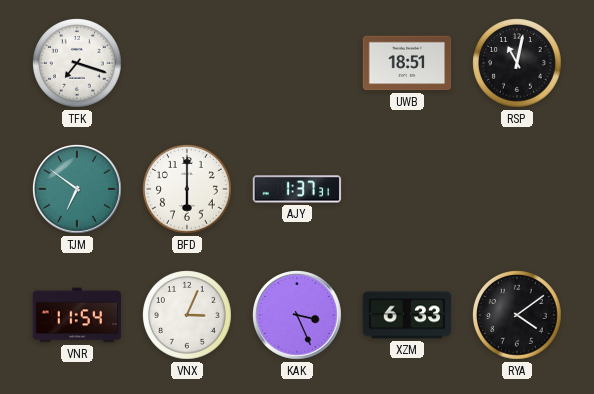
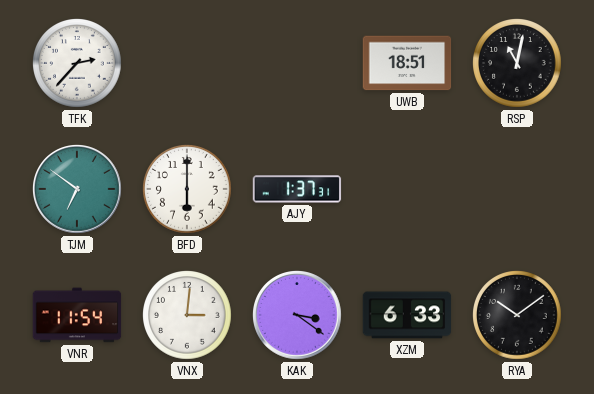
TFK: 7:18 -> 2:37 (78, 64)
VNX: 3:04 -> 3:01 (188, 316)
KAK: 3:26 -> 3:21 (298, 316)
RYA: 4:09 -> 10:09 (518, 316)
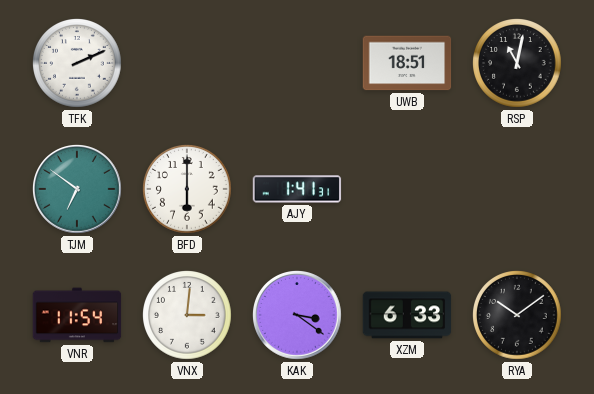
TFK: 2:37 -> 2:11 (78, 64)
AJY: 1:37 -> 1:41 (297, 189)
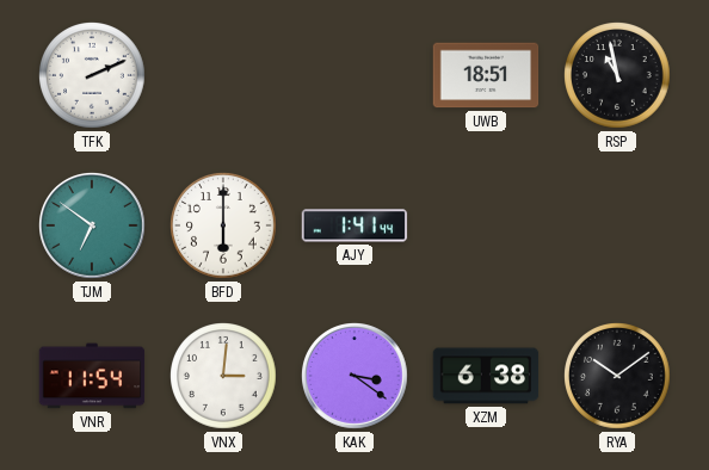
RSP: 11:02 -> 10:58 (618, 76)
AJY: 1:41:31 -> 1:41:44 (354, 225)
XZM: 6:33 -> 6:38 (486, 376)
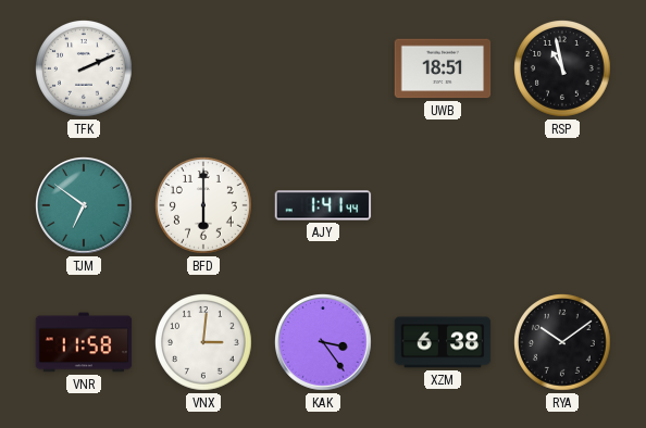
VNR: 11:54 -> 11:58 (84, 342)
KAK: 3:21 -> 3:24 (324, 343)
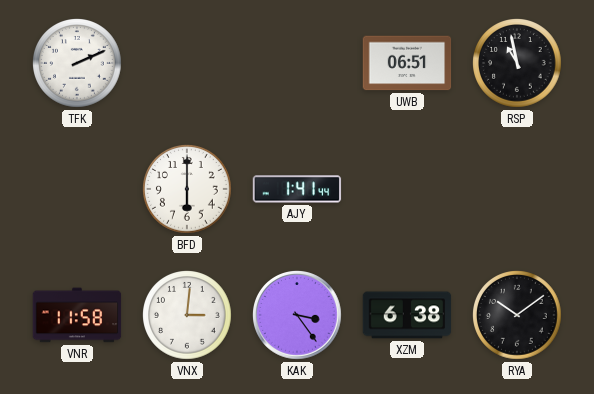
UWB: 18:51 -> 06:51 (407, 63)
TJM: 6:51 -> none (85, 206)
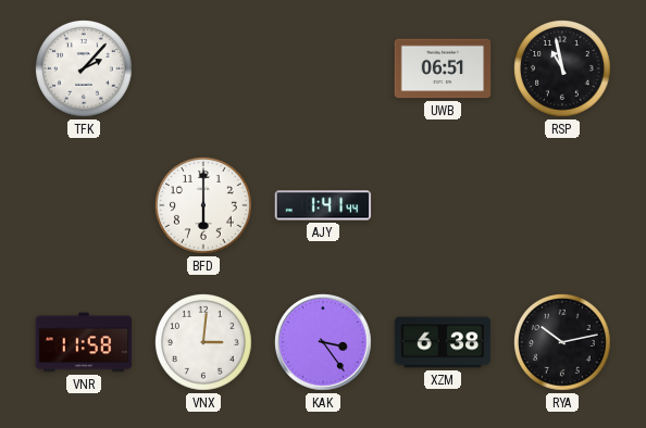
TFK: 2:11 -> 2:07 (85, 70)
RYA: 10:09 -> 10:13 (563, 343)
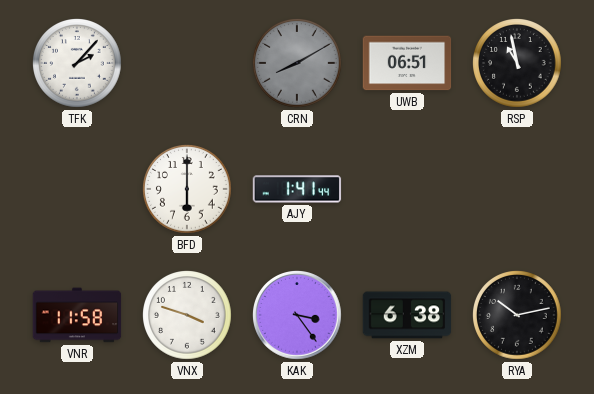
CRN: none -> 8:10 (298, 64)
VNX: 3:01 -> 3:48 (188, 316)
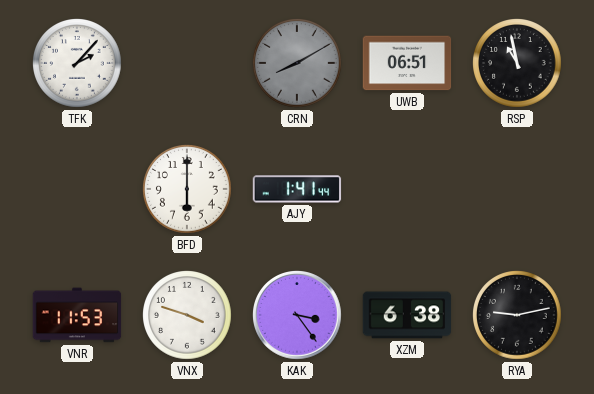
VNR: 11:58 -> 11:53 (77, 315)
RYA: 10:13 -> 9:13 (518, 316)
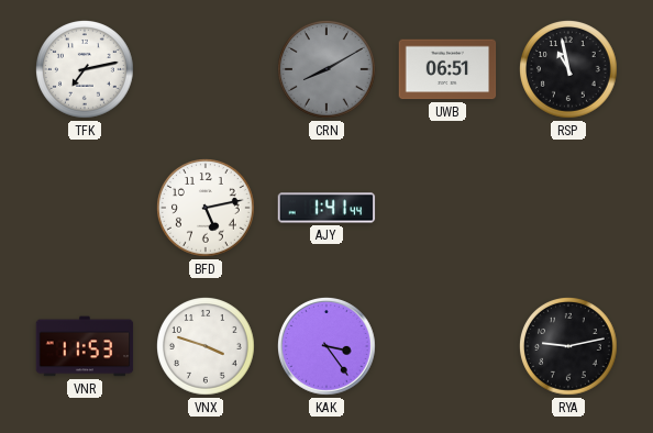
TFK: 2:07 -> 7:13 (86, 70)
BFD: 6:00 -> 5:13 (207, 209)
XZM: 6:38 -> none (407, 315)
